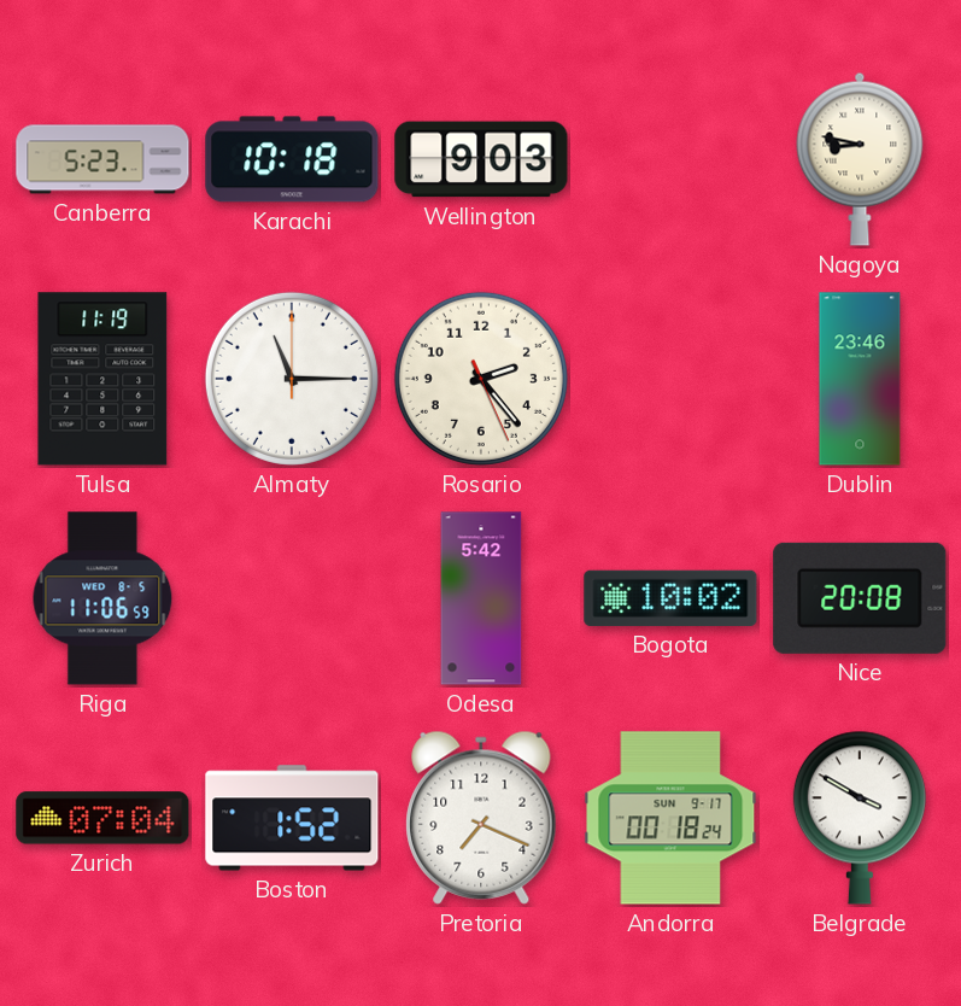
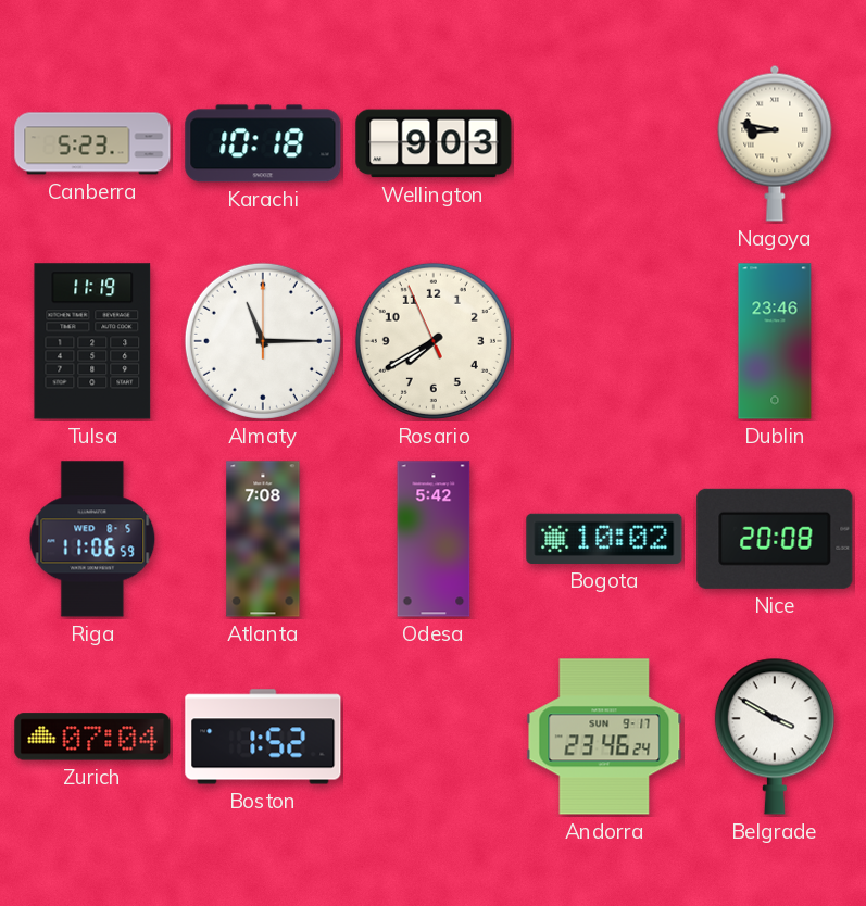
Rosario: 2:23 -> 7:39 (434, 341)
Atlanta: none -> 7:08 (263, 539)
Pretoria: 7:19 -> none (481, 818)
Andorra: 00:18 -> 23:46 (604, 737)
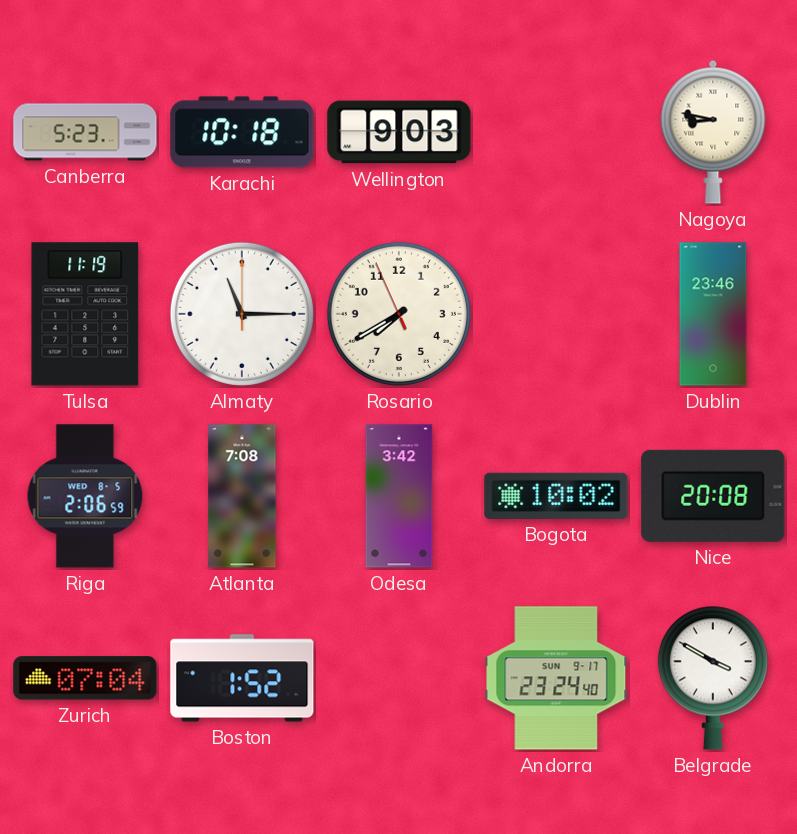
Riga: 11:06 -> 2:06 (85, 496)
Odesa: 5:42 -> 3:42 (399, 496)
Andorra: 23:46 -> 23:24 (556, 678)
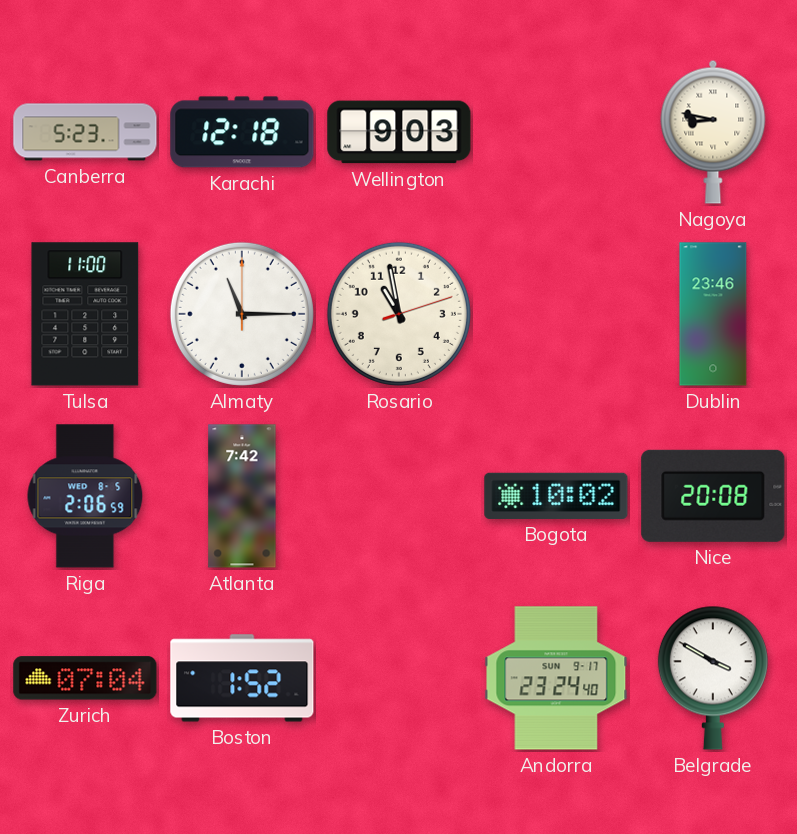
Karachi: 10:18 -> 12:18 (242, 132)
Tulsa: 11:19 -> 11:00 (85, 314)
Rosario: 7:39 -> 10:58 (399, 314)
Atlanta: 7:08 -> 7:42 (242, 496)
Odesa: 3:42 -> none (399, 496)
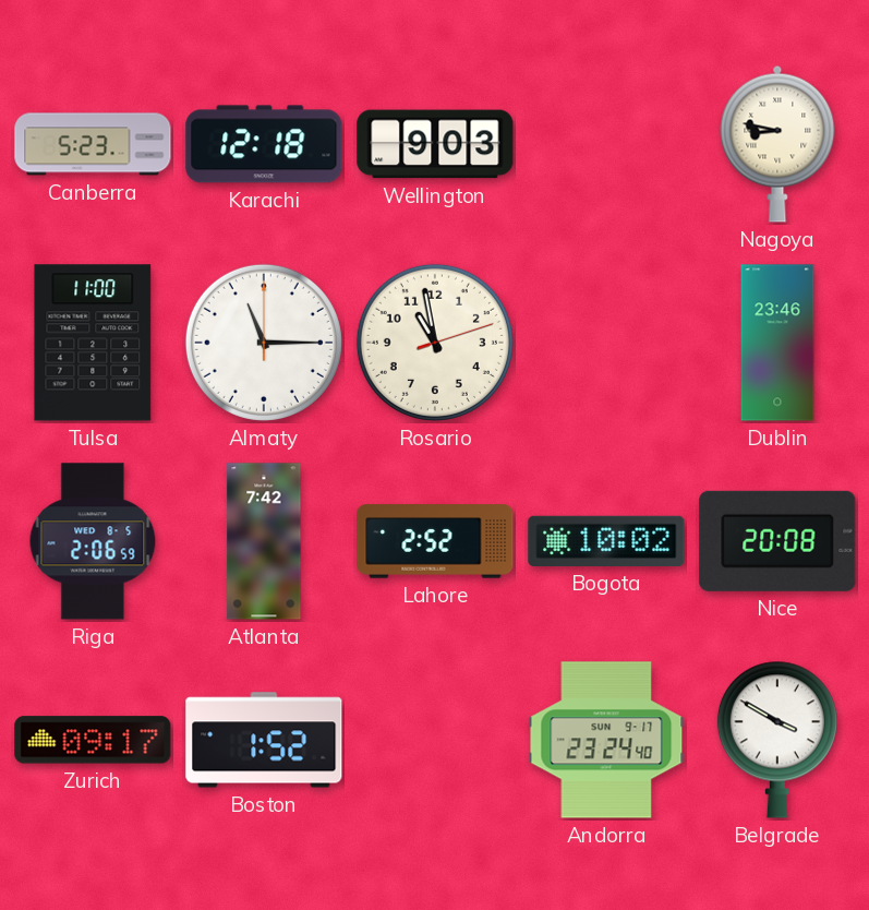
Lahore: none -> 2:52 (435, 541)
Zurich: 07:04 -> 09:17 (93, 740)
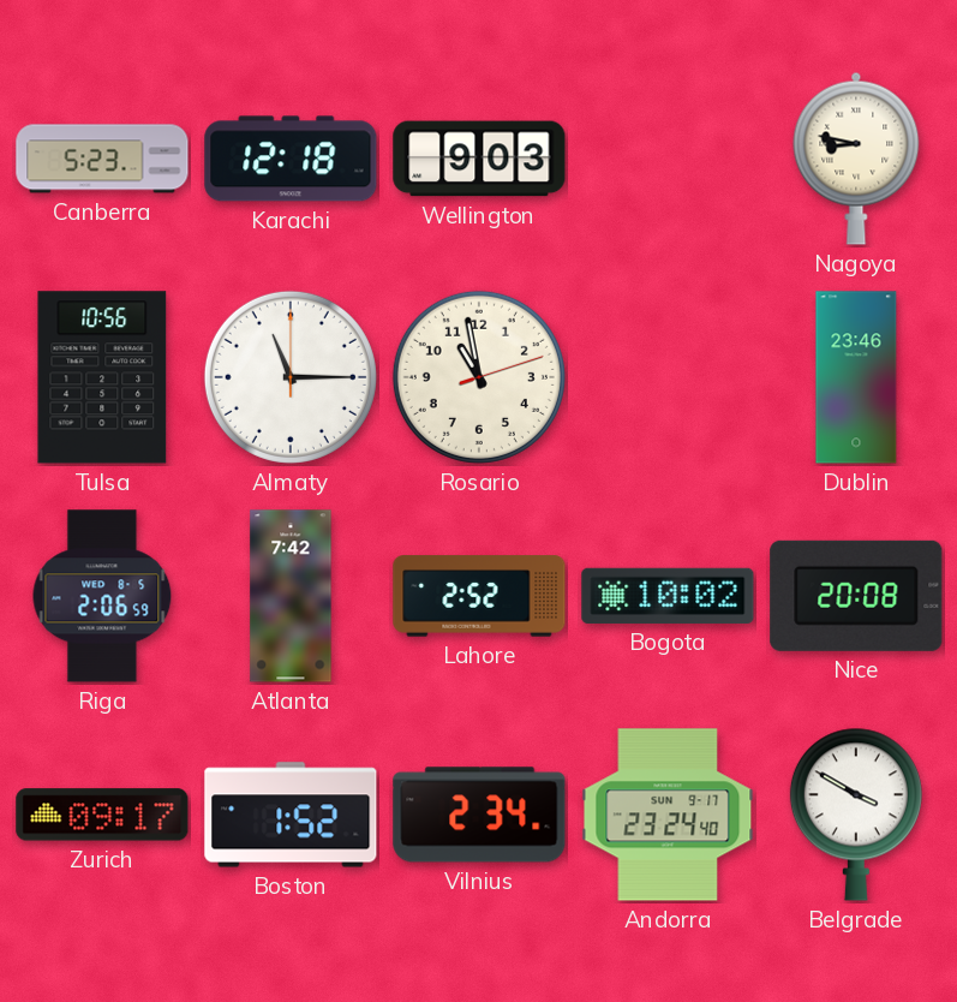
Tulsa: 11:00 -> 10:56 (102, 377)
Vilnius: none -> 2:34 (479, 815)
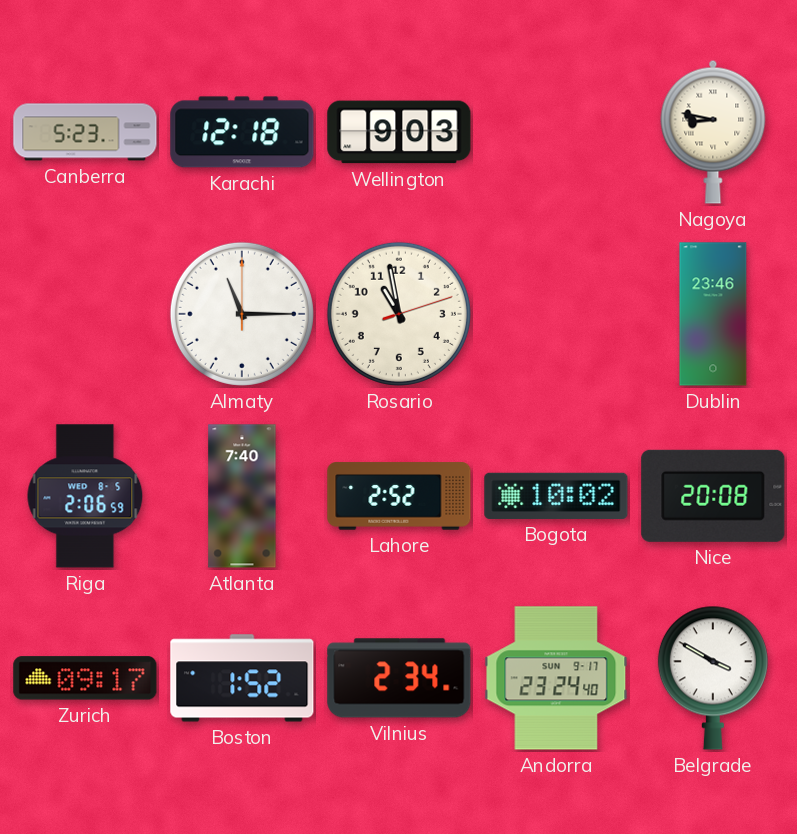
Tulsa: 10:56 -> none (102, 377)
Atlanta: 7:42 -> 7:40 (242, 496)
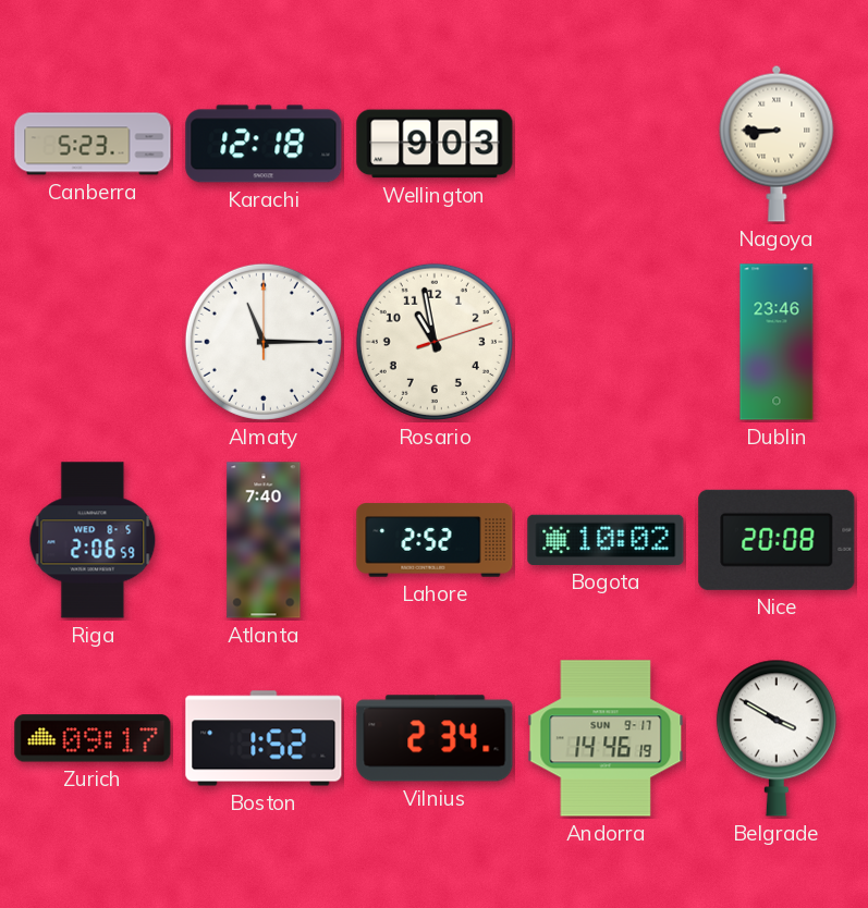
Nagoya: 8:47 -> 8:45 (777, 144)
Andorra: 23:24 -> 14:46 (606, 738)
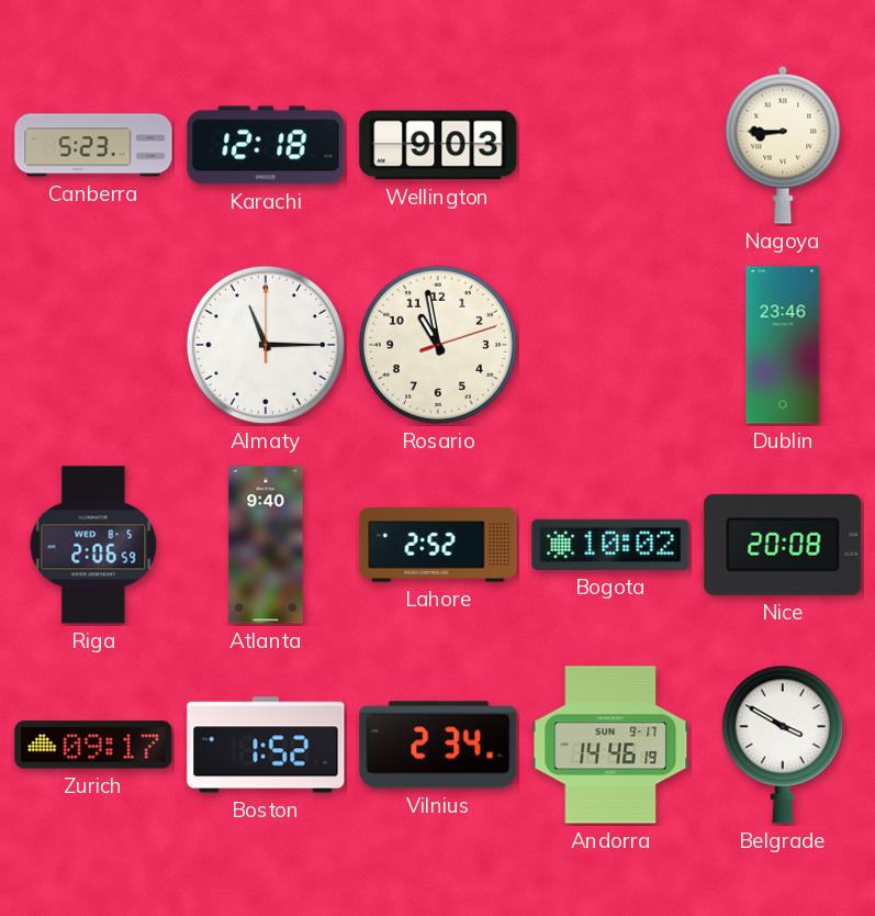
Atlanta: 7:40 -> 9:40 (266, 545)
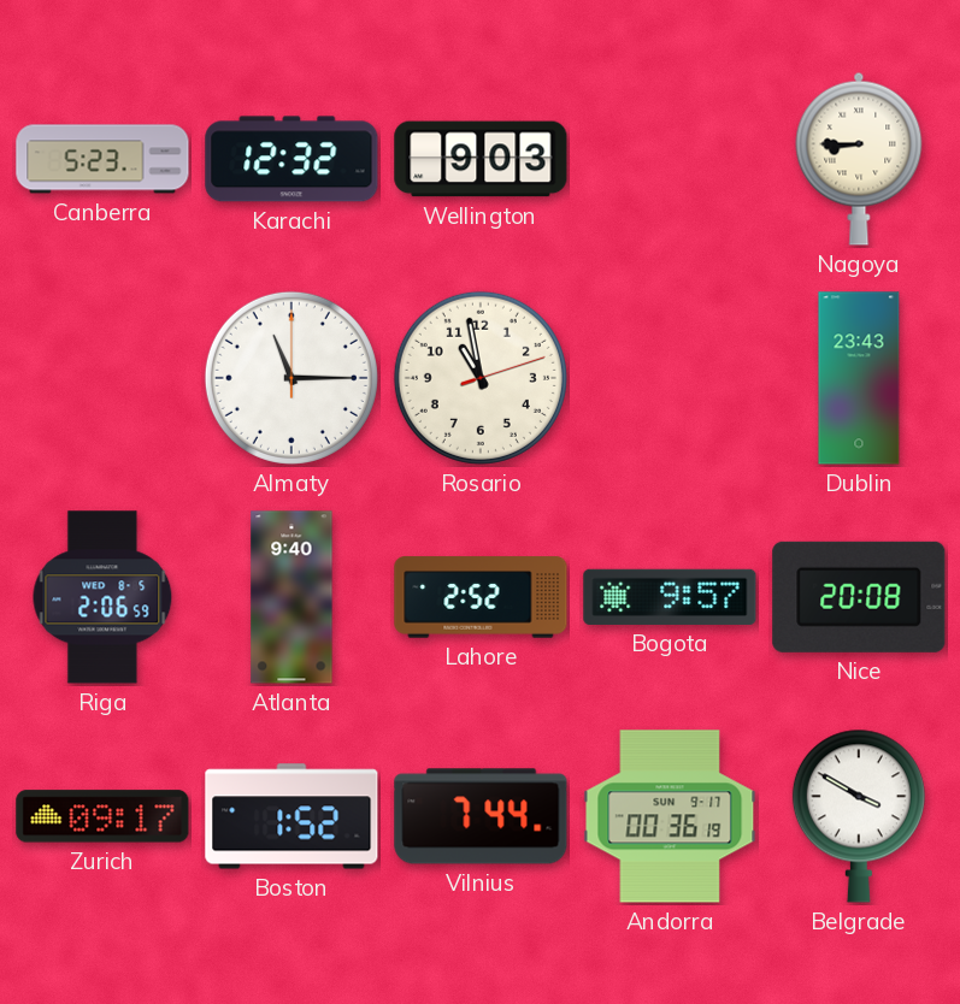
Karachi: 12:18 -> 12:32 (291, 159)
Dublin: 23:46 -> 23:43 (859, 378)
Bogota: 10:02 -> 9:57 (670, 597)
Vilnius: 2:34 -> 7:44 (481, 816)
Andorra: 14:46 -> 00:36 (670, 816)
